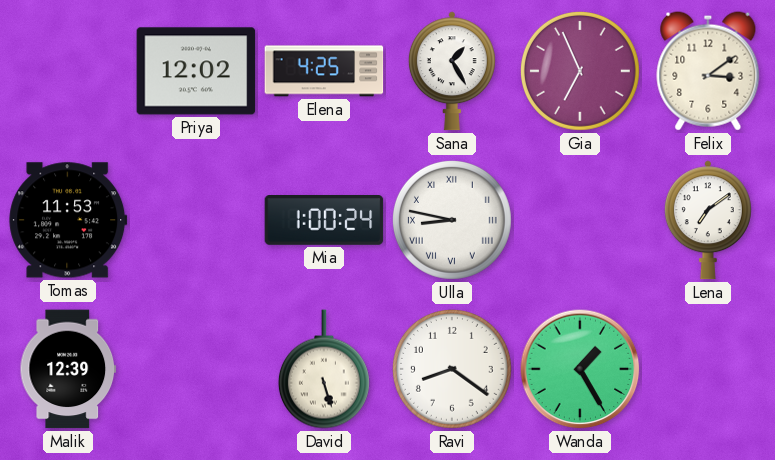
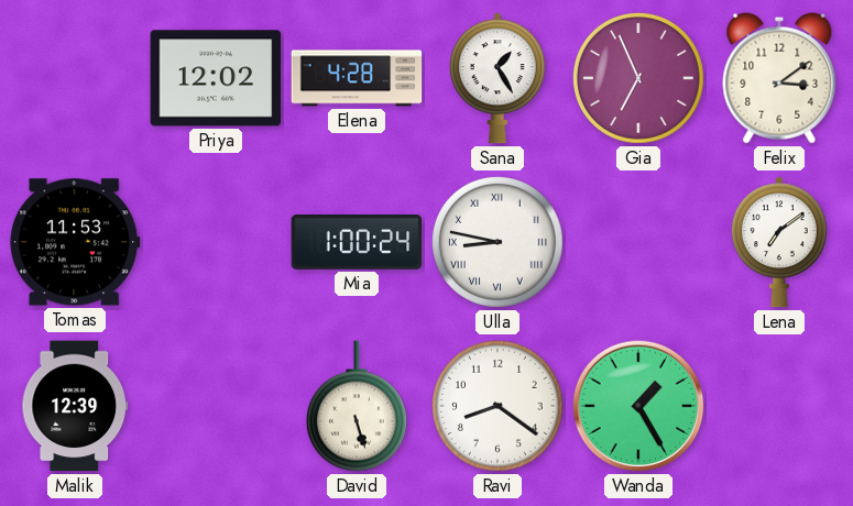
Elena: 4:25 -> 4:28 (357, 78)
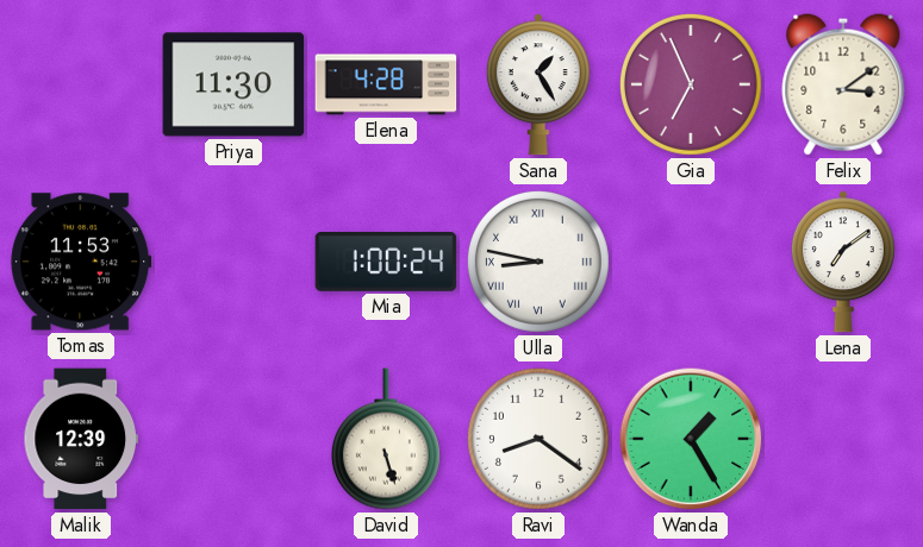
Priya: 12:02 -> 11:30 (233, 84)
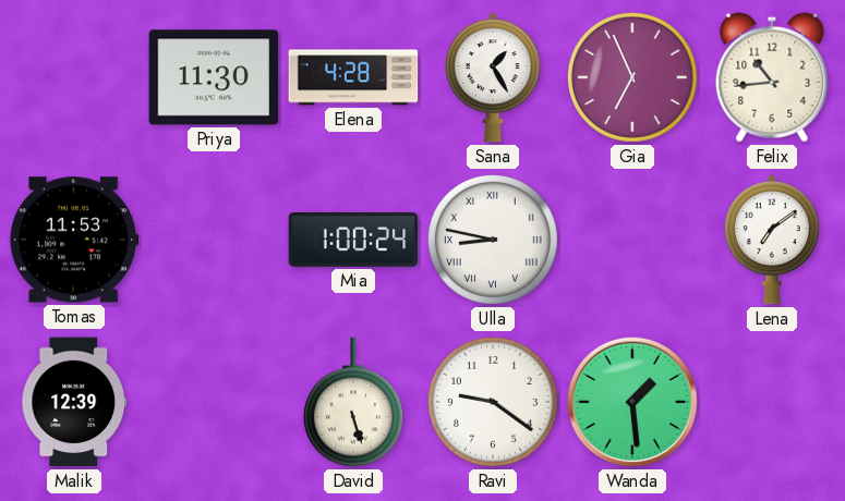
Felix: 3:09 -> 10:44 (772, 77)
Ravi: 8:21 -> 9:21 (493, 402)
Wanda: 1:25 -> 1:29 (632, 402)
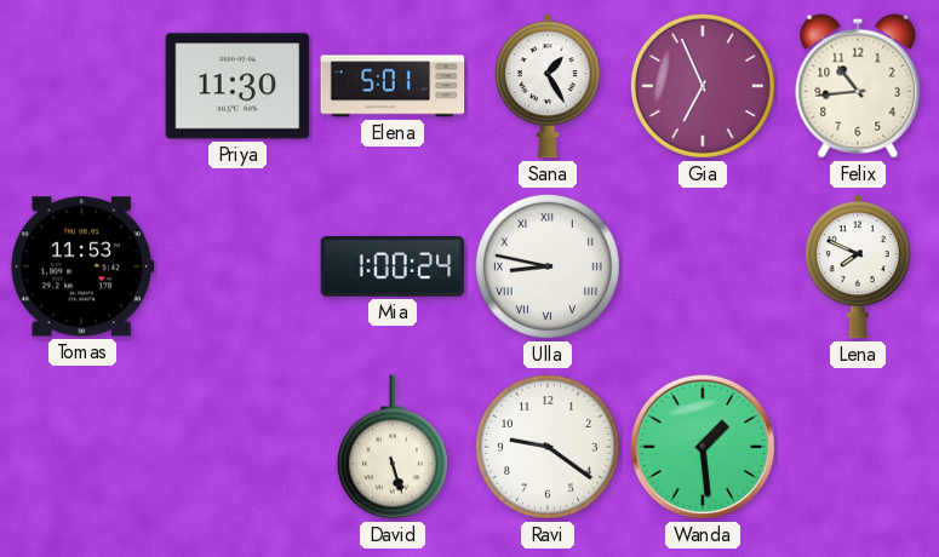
Elena: 4:28 -> 5:01 (393, 86)
Lena: 7:09 -> 7:49 (858, 266)
Malik: 12:39 -> none (74, 402)
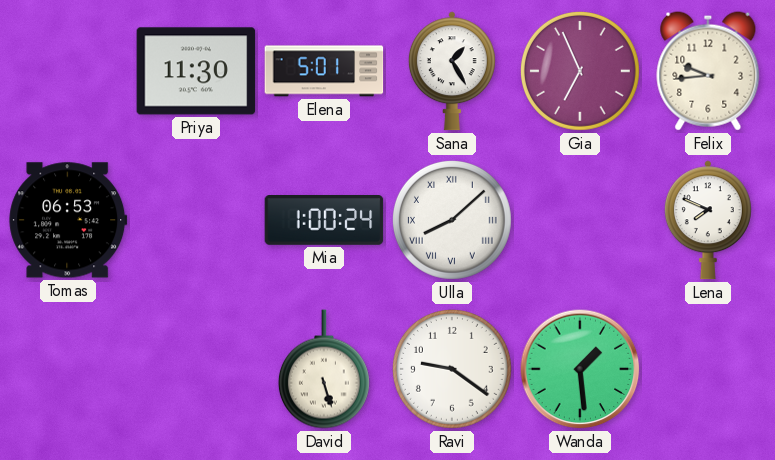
Felix: 10:44 -> 9:44 (708, 71)
Tomas: 11:53 -> 06:53 (68, 220)
Ulla: 8:47 -> 8:08 (452, 220)
